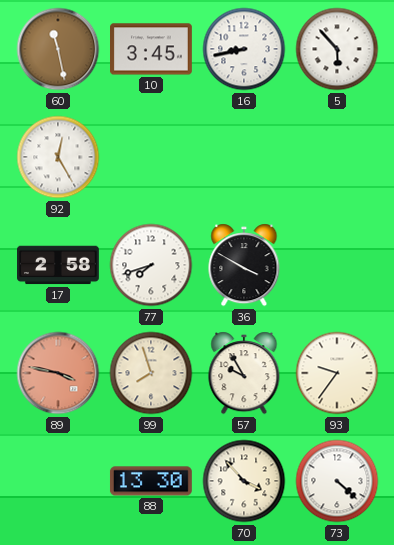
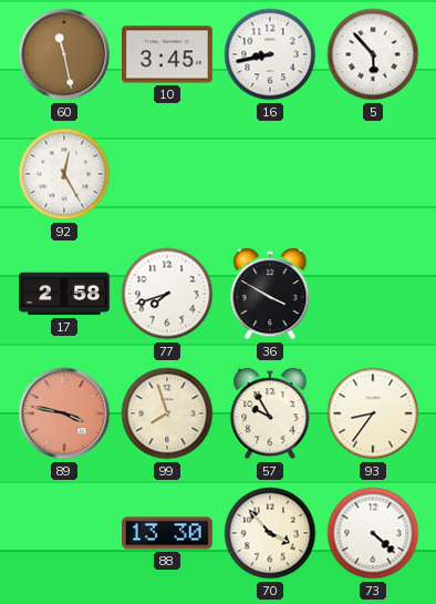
93: 9:36 -> 8:36 (373, 413)
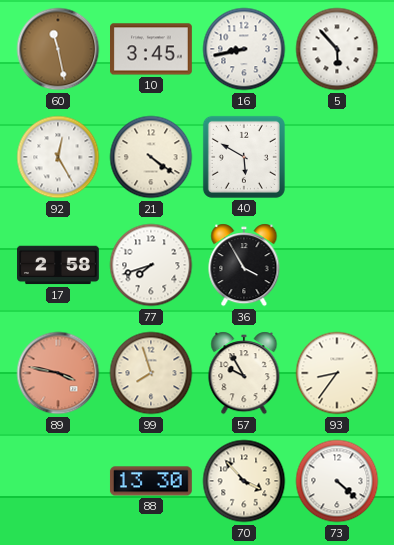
21: none -> 4:21 (151, 157)
40: none -> 5:50 (244, 157)
36: 3:50 -> 3:55 (244, 265)
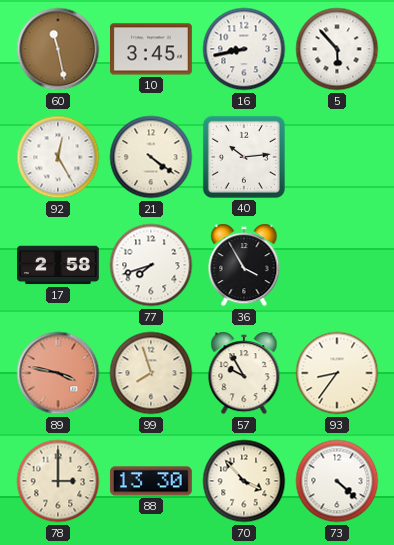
40: 5:50 -> 10:14 (244, 157)
78: none -> 3:00 (58, 481)
